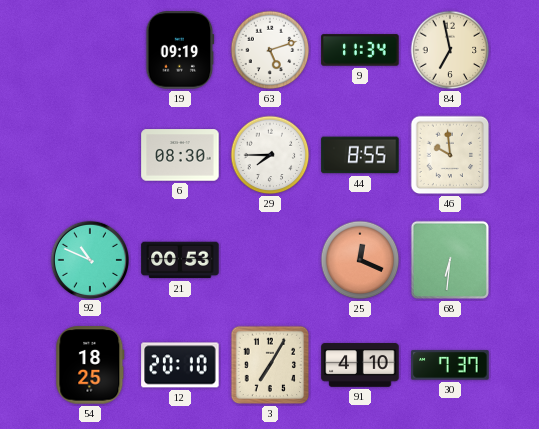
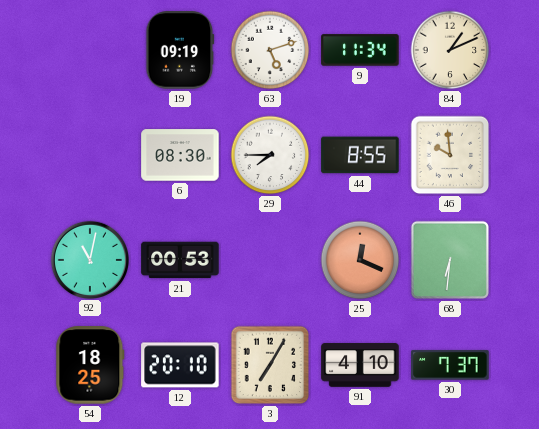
84: 6:58 -> 1:11 (450, 50)
92: 10:49 -> 11:02 (89, 259)
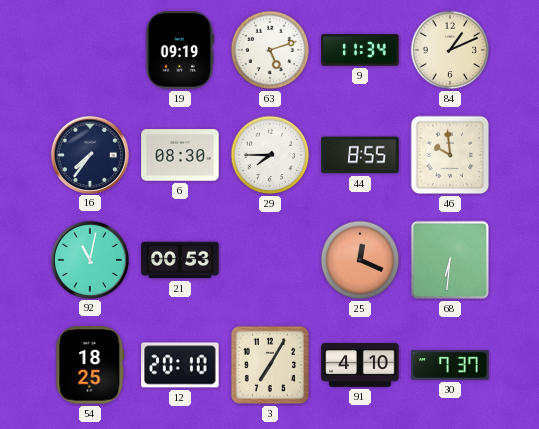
16: none -> 7:36 (89, 154)
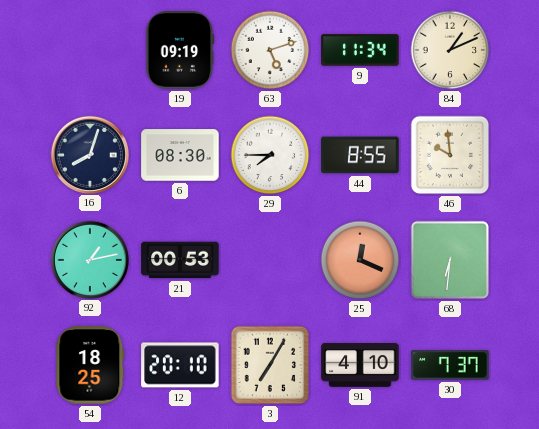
16: 7:36 -> 8:03 (89, 154)
92: 11:02 -> 1:13 (89, 259)
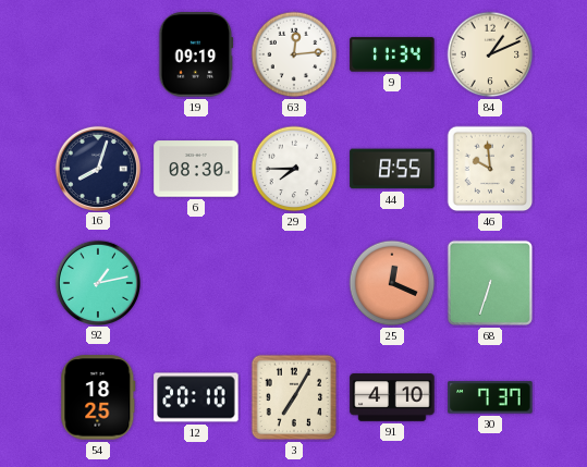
63: 5:12 -> 12:14 (294, 54)
21: 00:53 -> none (180, 260)
68: 6:31 -> 6:33 (490, 283)
